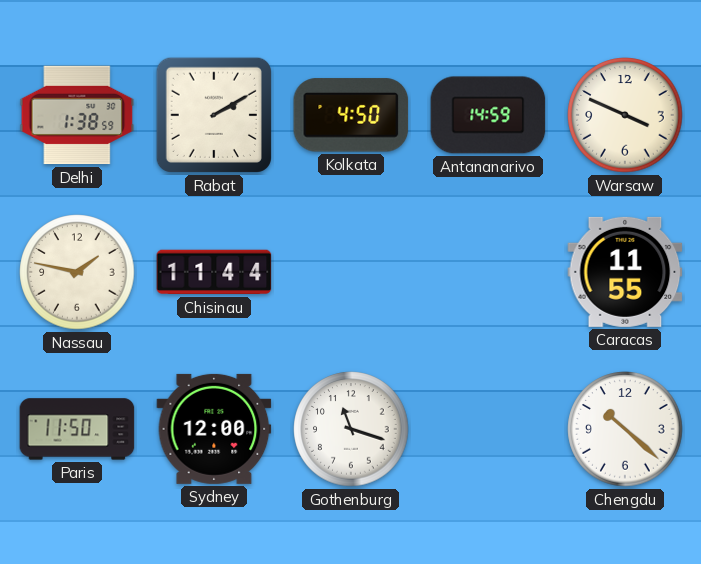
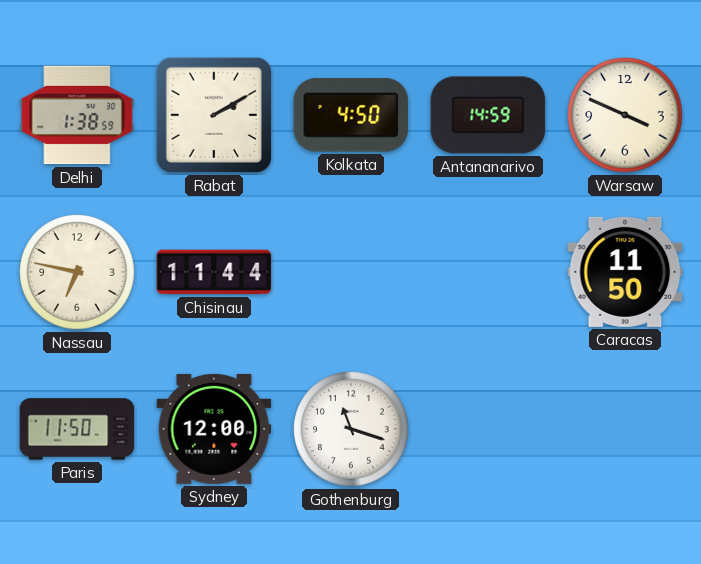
Nassau: 1:47 -> 6:47 (77, 272)
Caracas: 11:55 -> 11:50 (625, 272)
Chengdu: 10:22 -> none (625, 429)
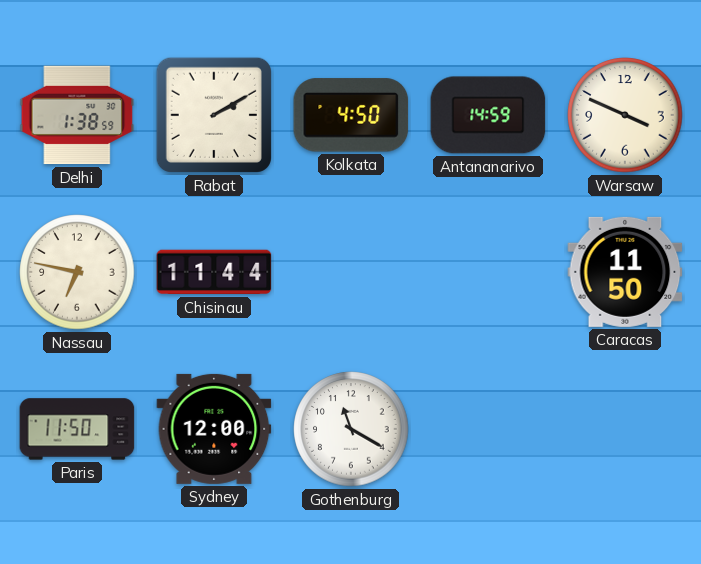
Gothenburg: 11:18 -> 11:20 (351, 429)
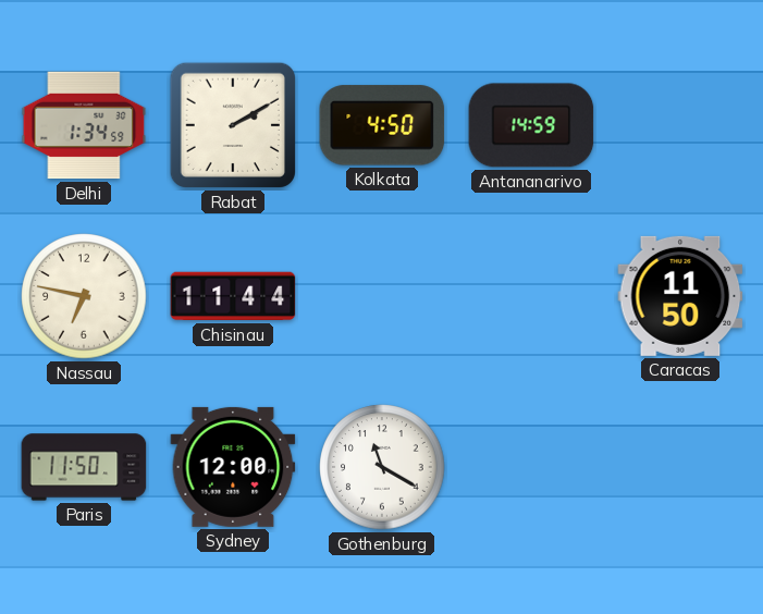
Delhi: 1:38 -> 1:34 (84, 125)
Warsaw: 3:49 -> none (625, 115)
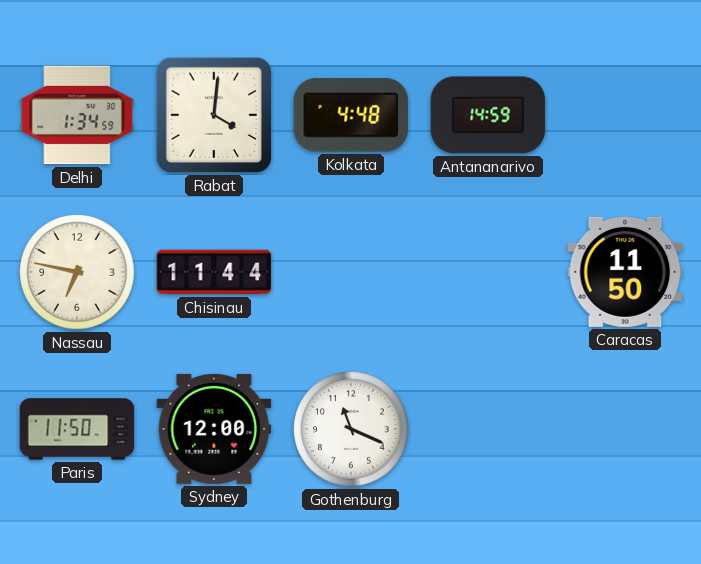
Rabat: 2:10 -> 4:01 (214, 115)
Kolkata: 4:50 -> 4:48 (351, 115)
Gothenburg: 11:20 -> 11:19 (351, 429)
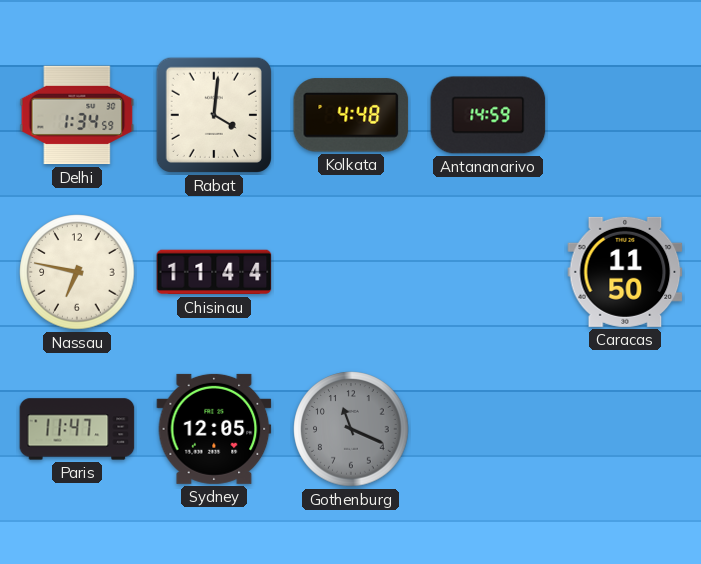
Paris: 11:50 -> 11:47 (77, 429)
Sydney: 12:00 -> 12:05 (214, 429)
Gothenburg dial: white -> grey (351, 429)
